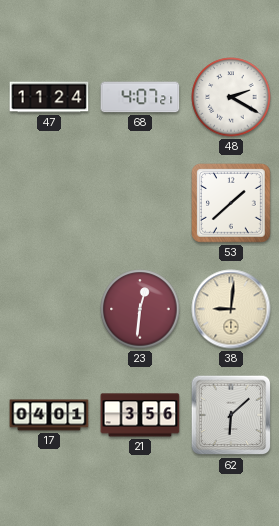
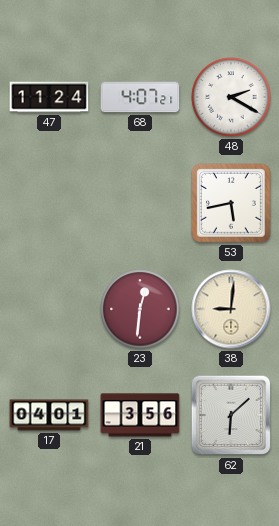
53: 1:38 -> 5:43 (232, 204)
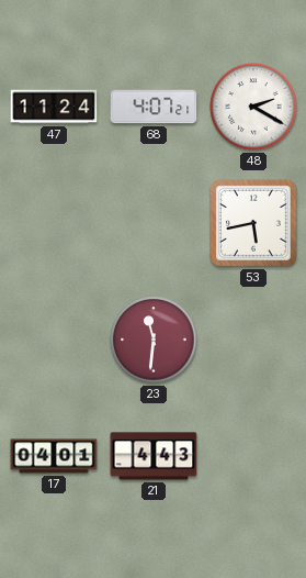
23: 12:31 -> 11:31 (154, 340)
38: 9:01 -> none (231, 309)
21: 3:56 -> 4:43 (154, 456)
62: 6:08 -> none (231, 415)
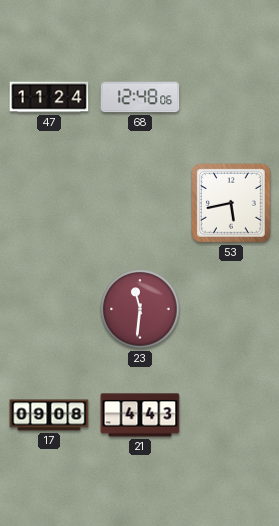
68: 4:07 -> 12:48 (140, 97)
48: 2:20 -> none (253, 107)
17: 04:01 -> 09:08 (49, 415)
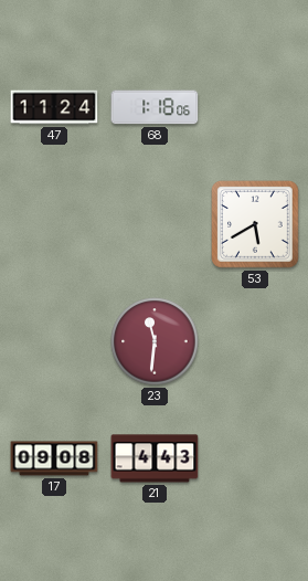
68: 12:48 -> 1:18 (155, 107)
53: 5:43 -> 5:40 (256, 225)
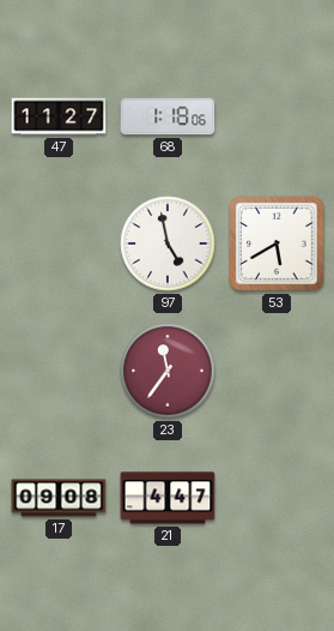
47: 11:24 -> 11:27 (59, 116)
97: none -> 4:58 (168, 244)
23: 11:31 -> 11:36 (168, 371)
21: 4:43 -> 4:47 (168, 498)
